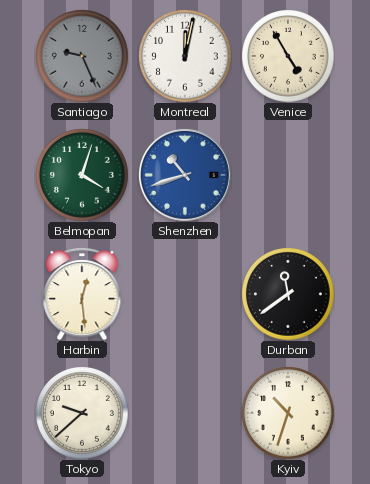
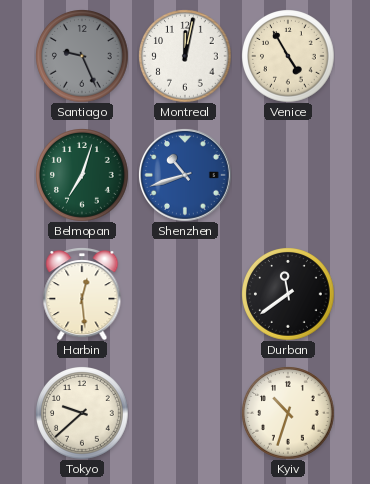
Belmopan: 4:03 -> 7:03 (82, 175)
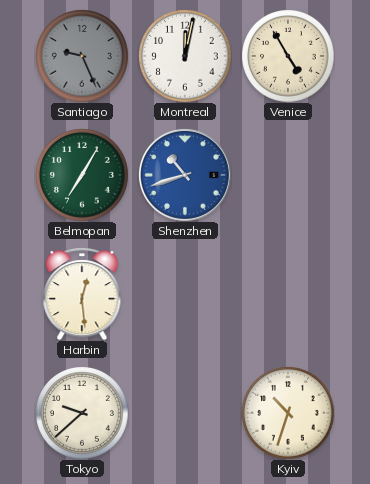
Belmopan: 7:03 -> 7:05 (82, 175)
Durban: 11:39 -> none (288, 294)
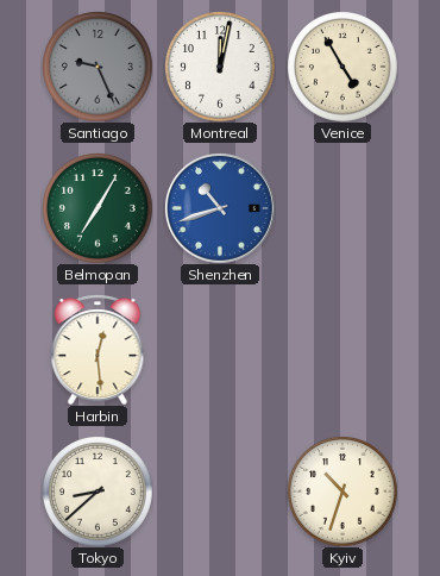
Tokyo: 9:38 -> 8:38 (98, 492)
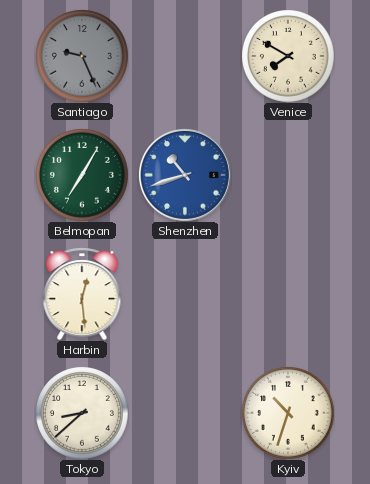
Montreal: 12:02 -> none (220, 67)
Venice: 4:55 -> 7:50 (288, 56)
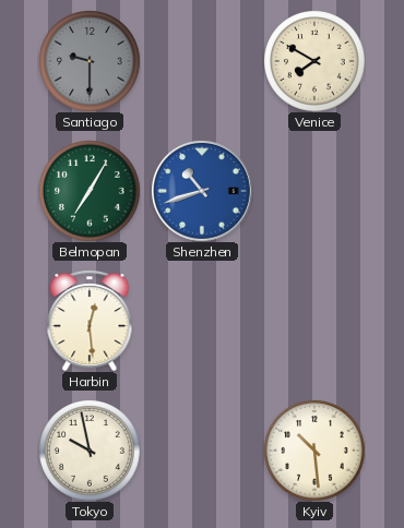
Santiago: 9:26 -> 9:30 (90, 61)
Tokyo: 8:38 -> 9:58 (90, 451)
Kyiv: 10:33 -> 10:29 (314, 451)
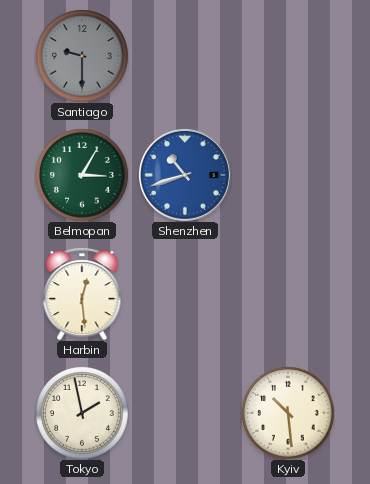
Venice: 7:50 -> none (314, 61)
Belmopan: 7:05 -> 3:05 (82, 175)
Tokyo: 9:58 -> 1:58 (82, 413)
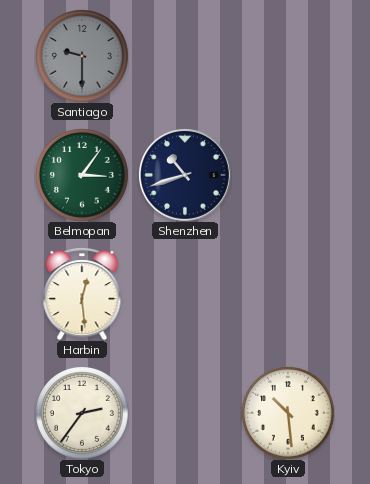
Belmopan: 3:05 -> 3:06 (82, 175)
Shenzhen dial: blue -> navy (185, 175)
Tokyo: 1:58 -> 2:36 (82, 413)
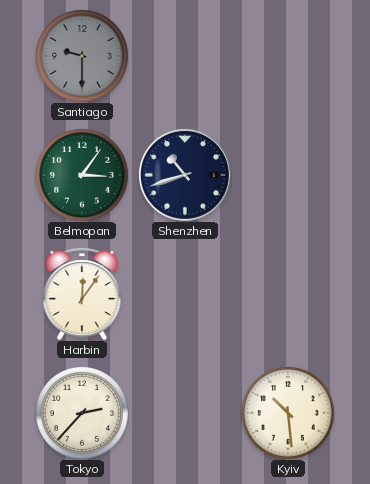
Harbin: 12:29 -> 12:06 (82, 294)
Tokyo: 2:36 -> 2:37 (82, 413)
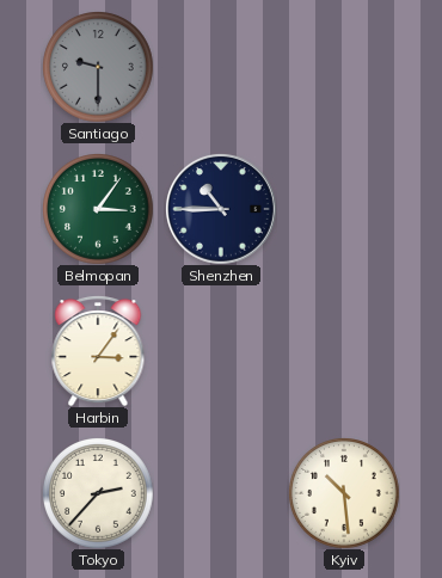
Shenzhen: 10:42 -> 10:45 (221, 209)
Harbin: 12:06 -> 3:06 (98, 351)
